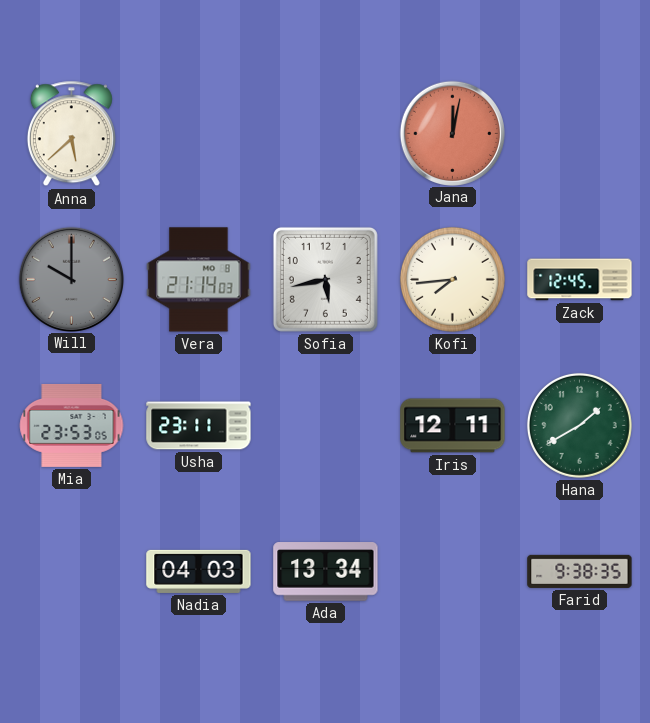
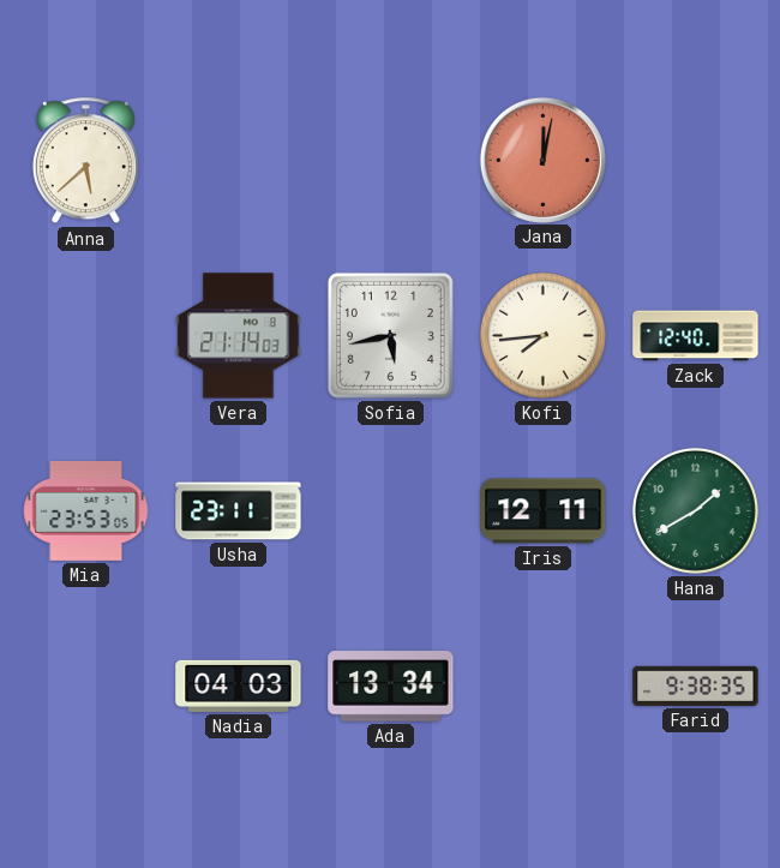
Will: 10:00 -> none (71, 279)
Zack: 12:45 -> 12:40 (696, 336)
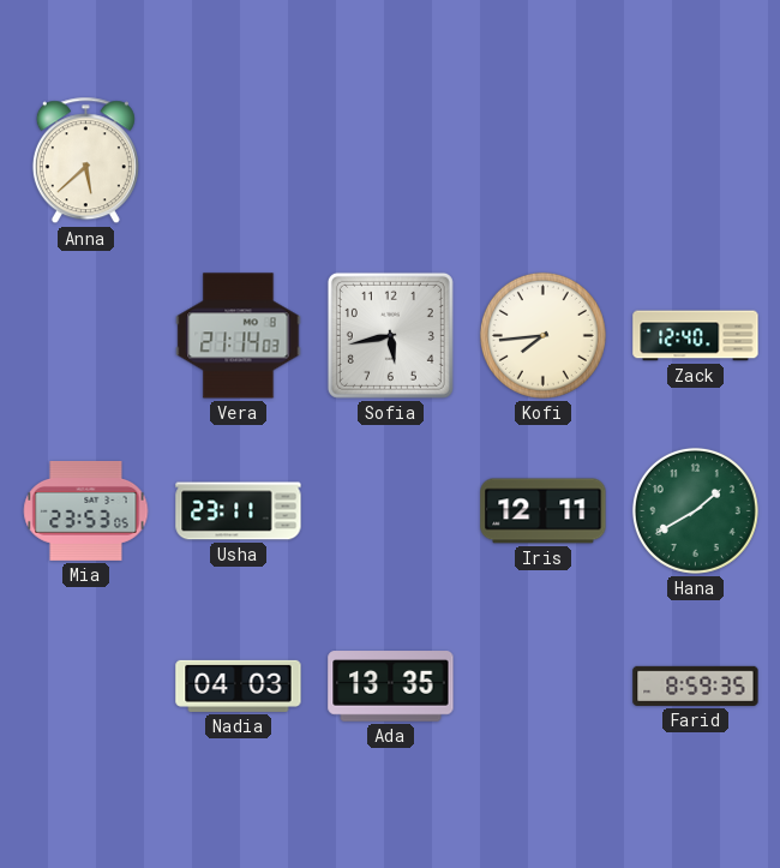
Jana: 12:02 -> none (542, 160)
Ada: 13:34 -> 13:35 (391, 687)
Farid: 9:38 -> 8:59 (696, 686)
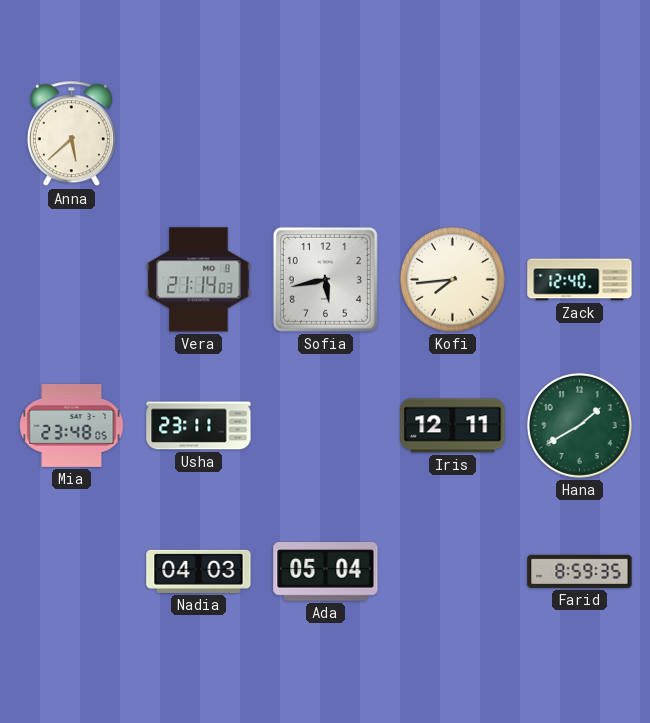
Mia: 23:53 -> 23:48 (72, 425)
Ada: 13:35 -> 05:04 (326, 572)
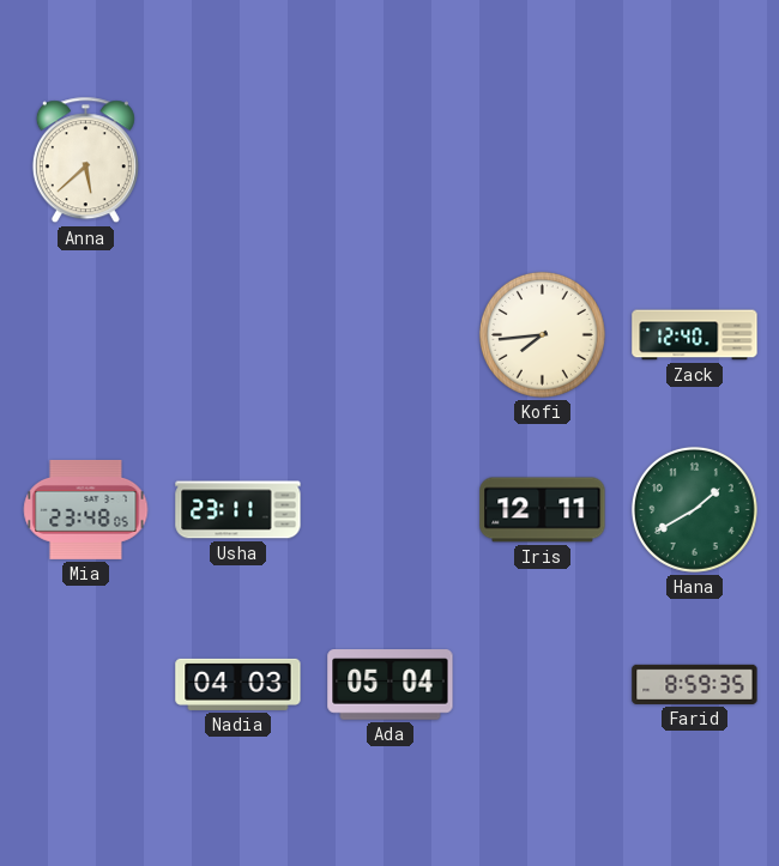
Vera: 21:14 -> none (199, 280)
Sofia: 5:43 -> none (325, 279)
